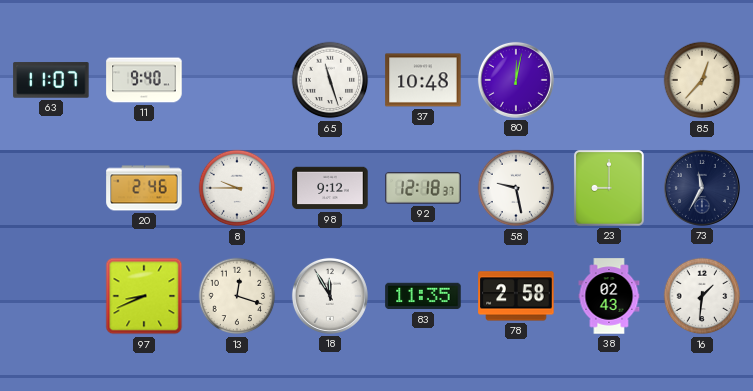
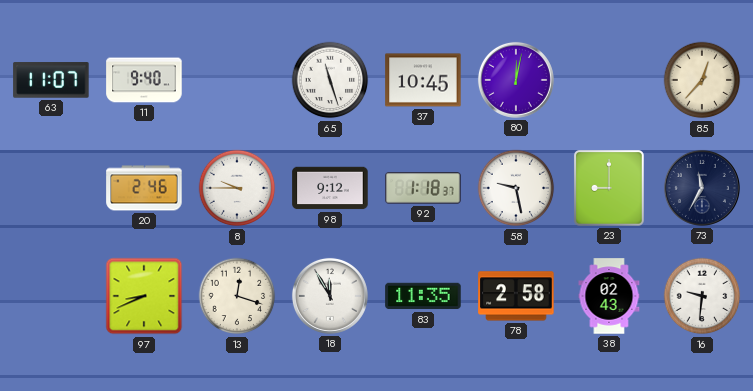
37: 10:48 -> 10:45 (423, 80)
92: 12:18 -> 1:18 (423, 188)
16: 1:31 -> 9:31 (702, 296)
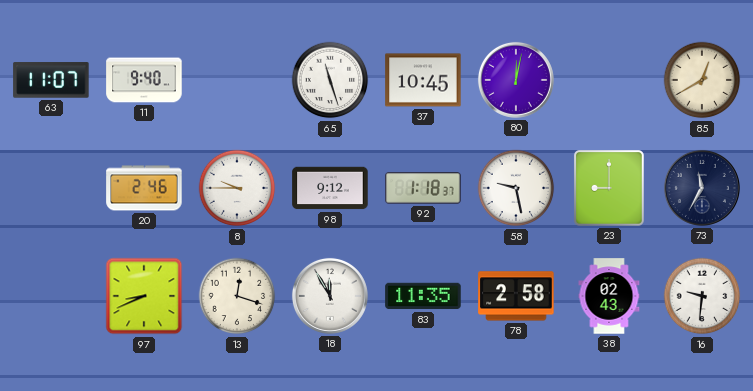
85: 12:37 -> 12:40 (702, 80)
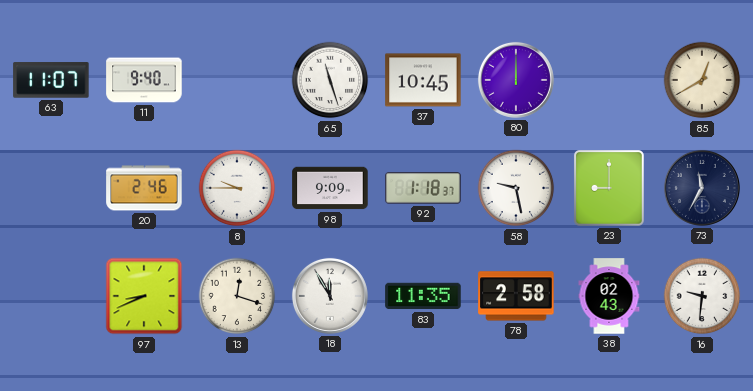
80: 12:02 -> 12:00 (516, 80)
98: 9:12 -> 9:09 (330, 188)
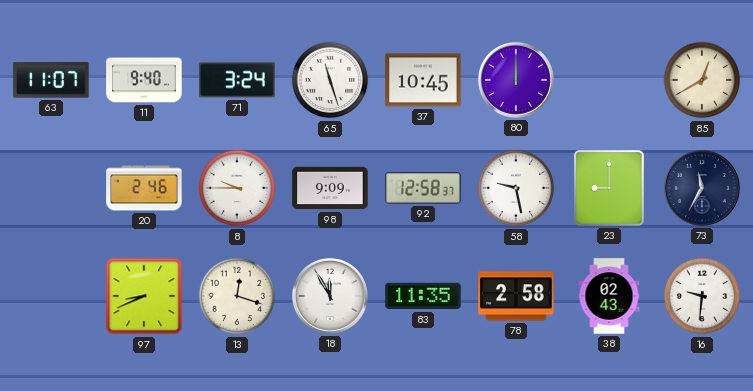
71: none -> 3:24 (237, 80)
92: 1:18 -> 12:58 (423, 188)
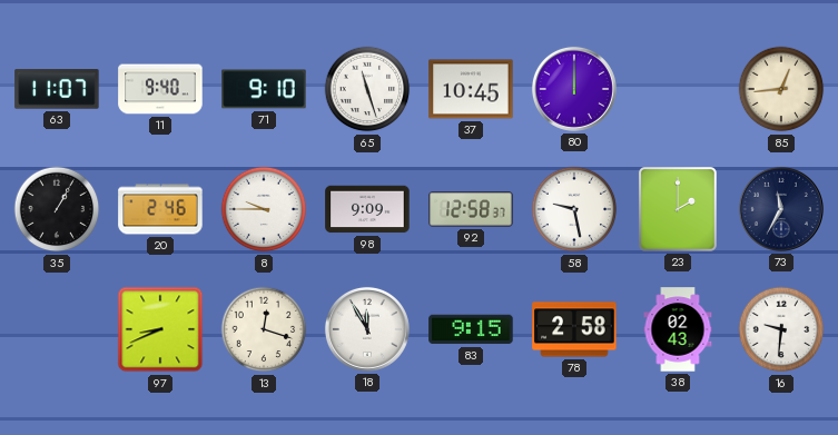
71: 3:24 -> 9:10 (264, 89)
85: 12:40 -> 12:44 (781, 89)
35: none -> 1:05 (57, 209)
23: 9:00 -> 2:00 (679, 210)
83: 11:35 -> 9:15 (471, 329)
